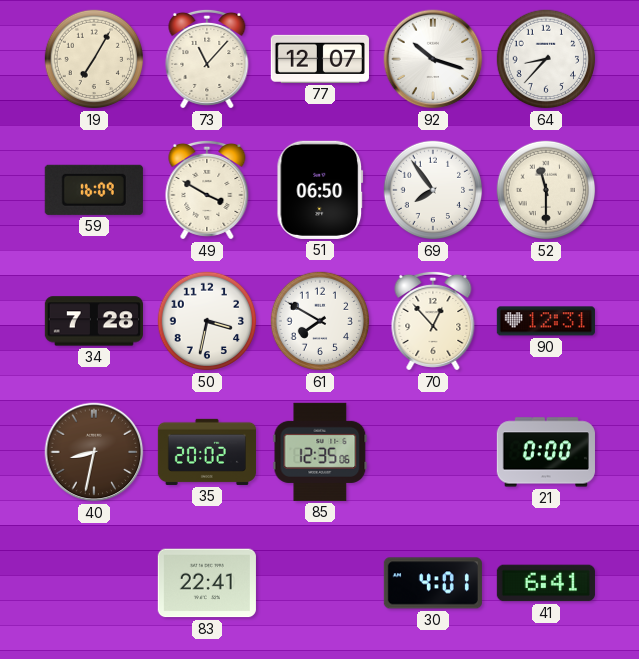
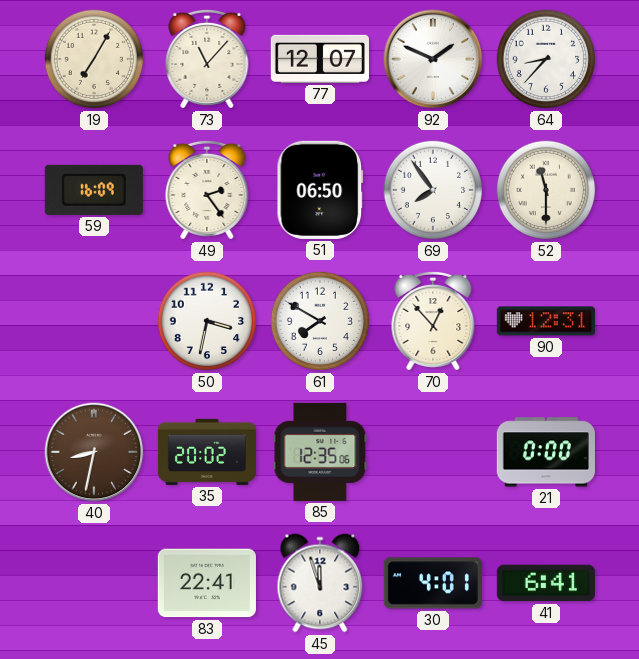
92: 10:18 -> 1:49 (433, 59)
49: 3:50 -> 2:24 (207, 190)
34: 7:28 -> none (94, 321)
45: none -> 11:57 (320, 583)
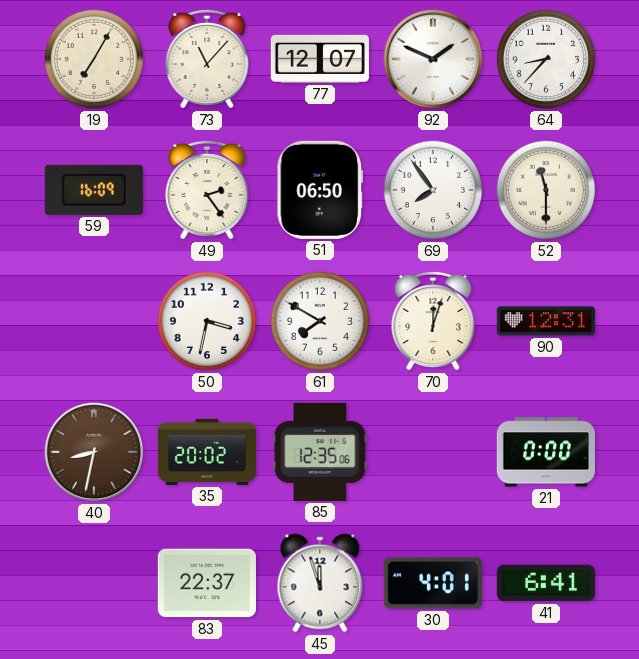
70: 12:53 -> 12:03 (433, 321)
83: 22:41 -> 22:37 (207, 583)
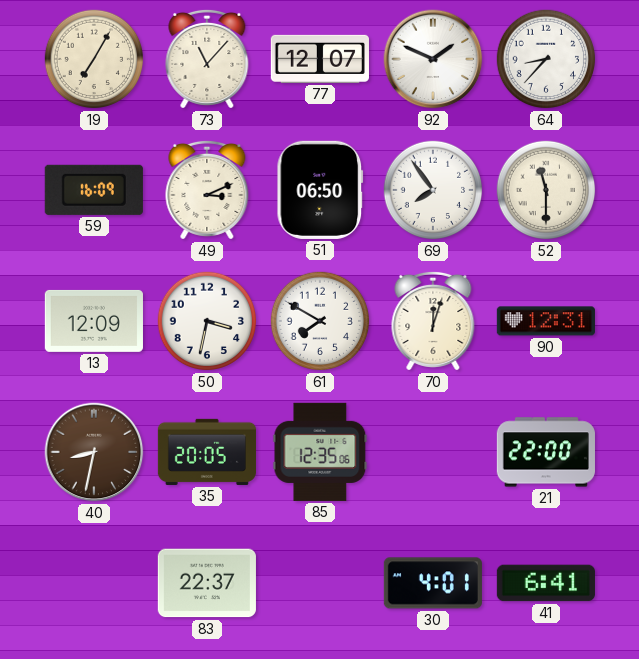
49: 2:24 -> 3:11 (207, 190)
13: none -> 12:09 (94, 321)
35: 20:02 -> 20:05 (207, 452)
21: 0:00 -> 22:00 (546, 452)
45: 11:57 -> none (320, 583)
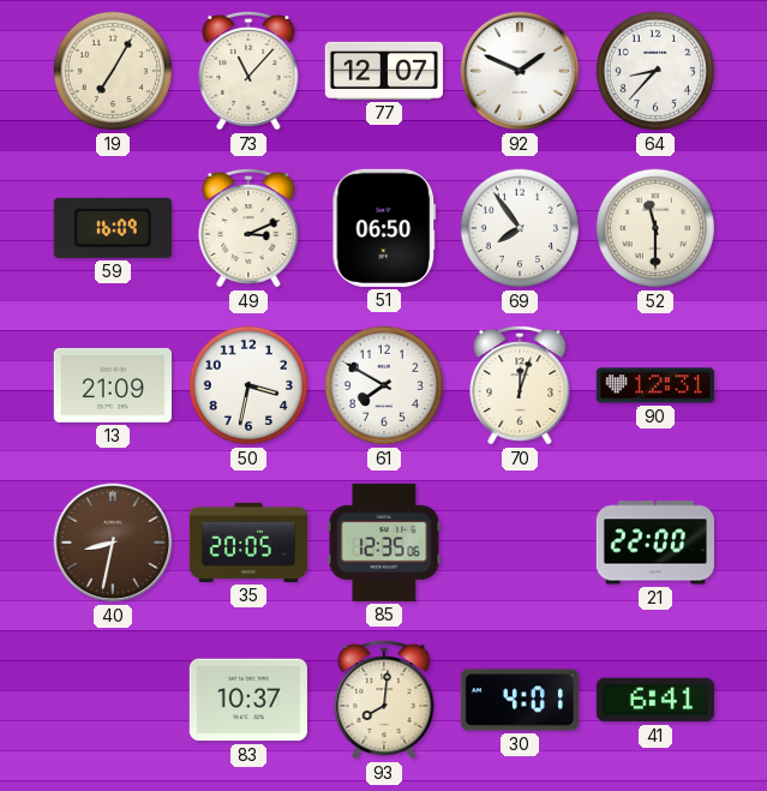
13: 12:09 -> 21:09 (113, 385)
83: 22:37 -> 10:37 (248, 700)
93: none -> 8:01 (384, 700)
